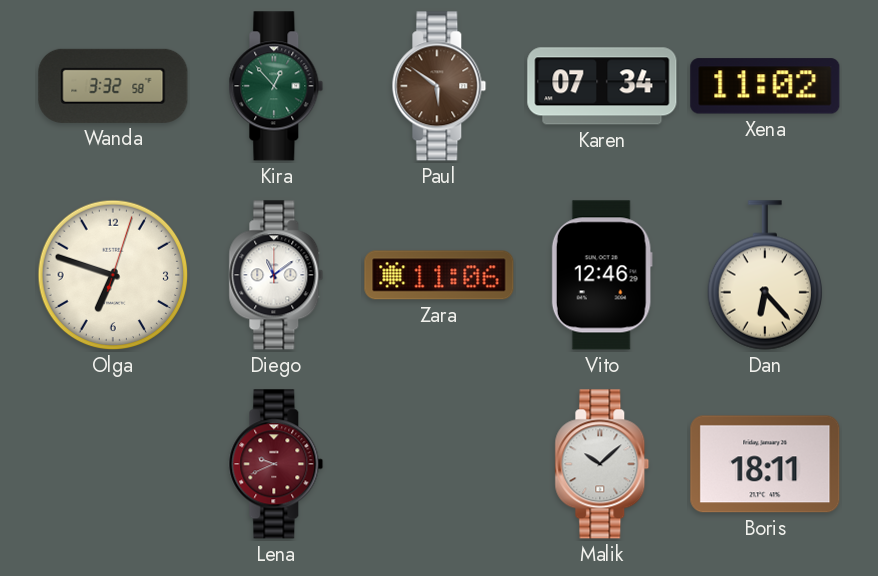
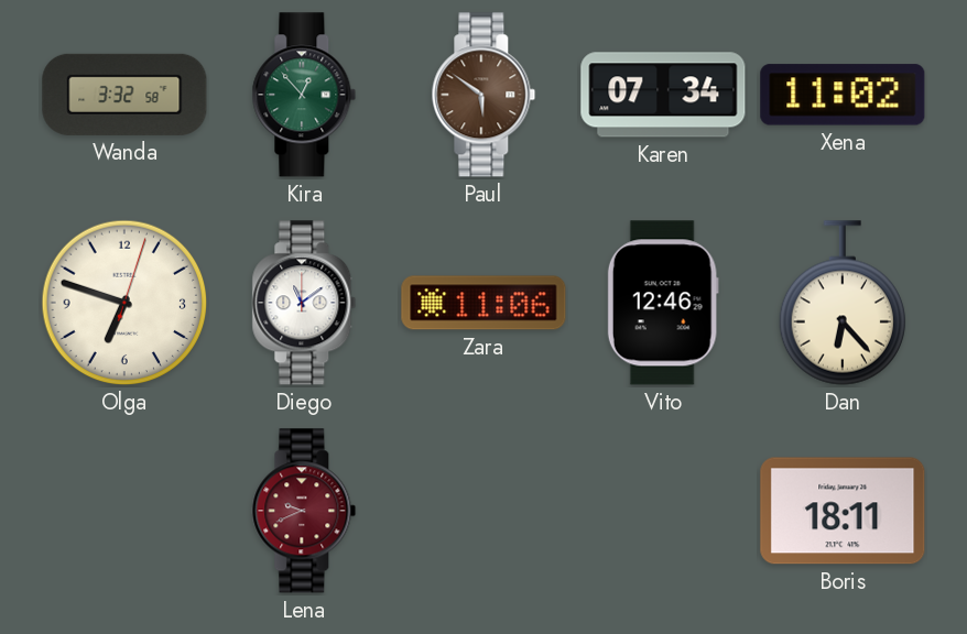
Malik: 10:08 -> none (602, 464)
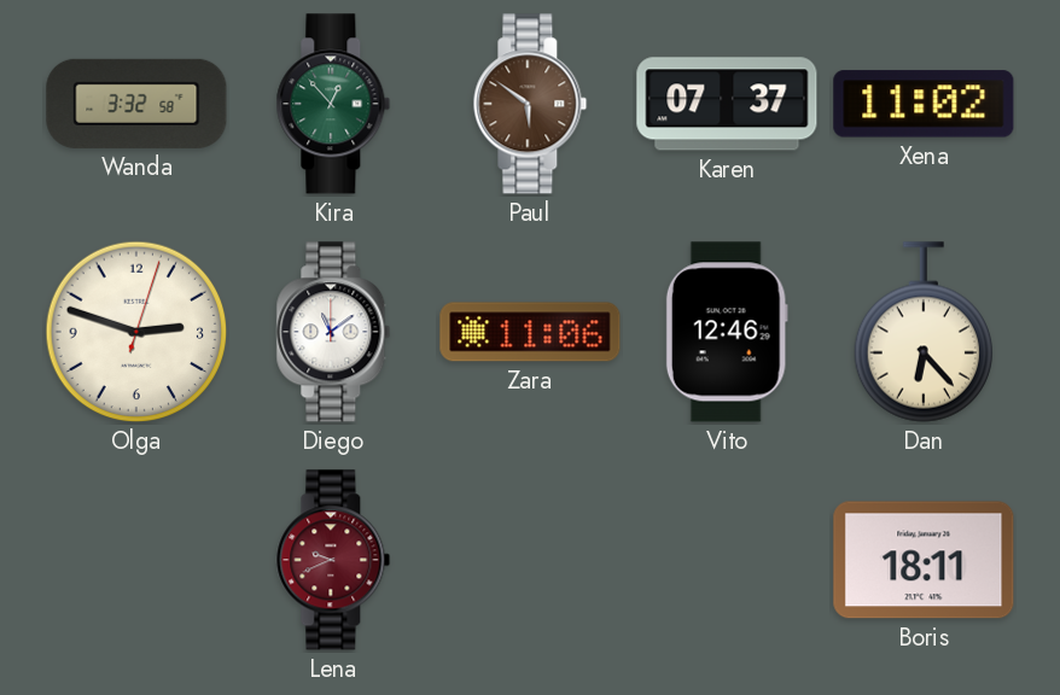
Karen: 07:34 -> 07:37 (727, 104)
Olga: 6:48 -> 2:48 (136, 332)
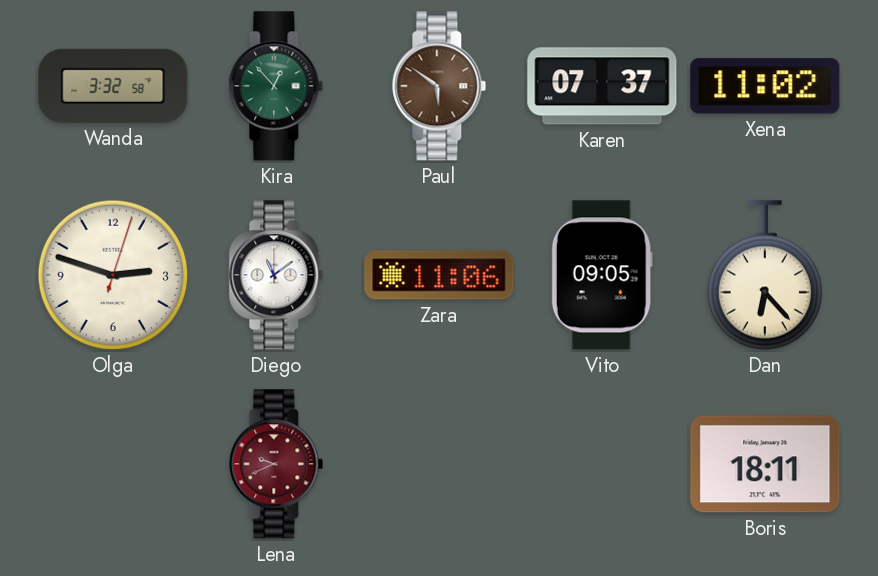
Vito: 12:46 -> 09:05 (602, 275)
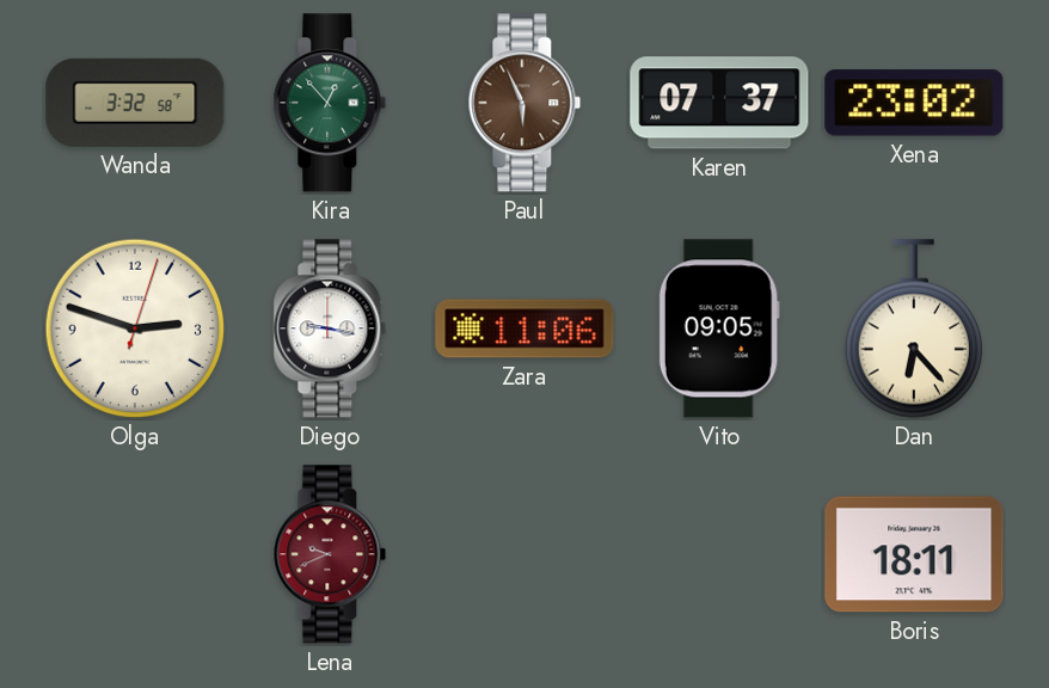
Paul: 5:51 -> 5:56 (524, 103)
Xena: 11:02 -> 23:02 (914, 103)
Diego: 11:09 -> 9:17 (330, 328)
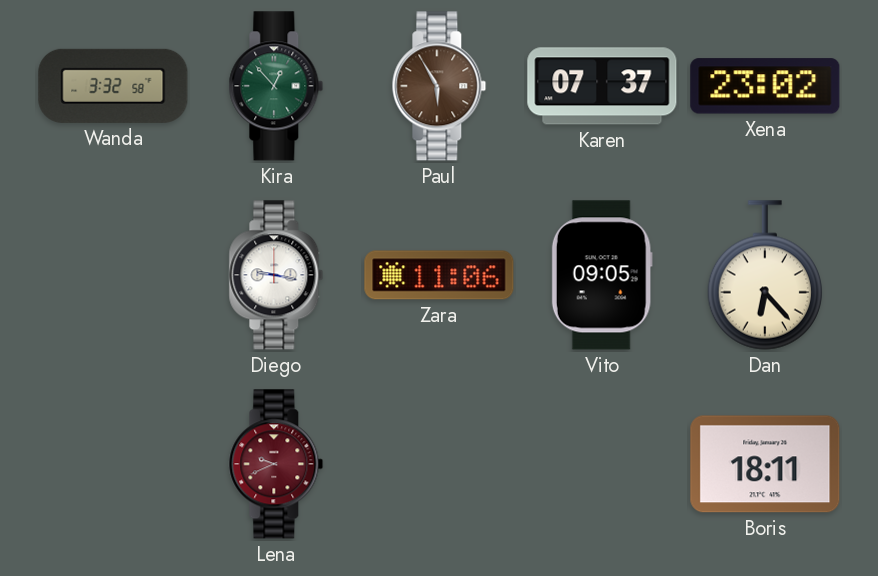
Paul: 5:56 -> 5:55 (439, 86)
Olga: 2:48 -> none (135, 328)
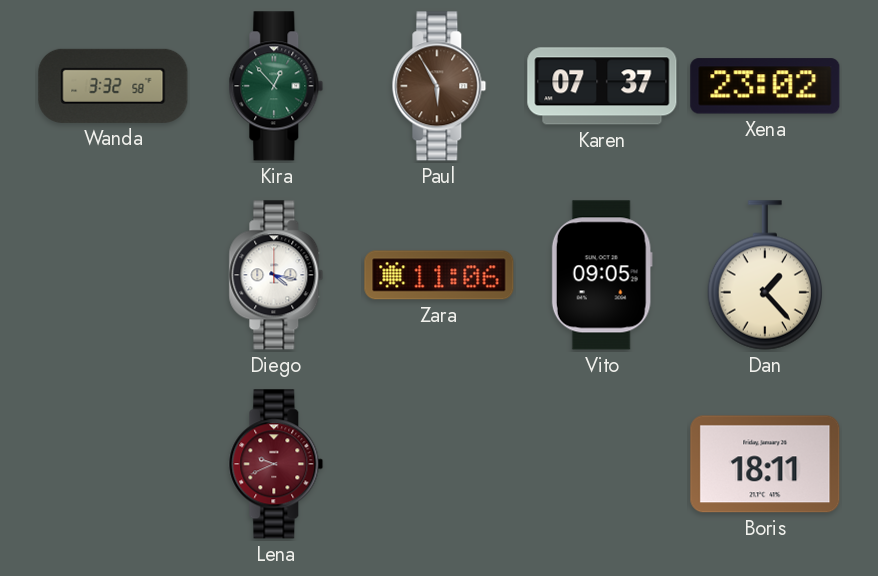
Diego: 9:17 -> 4:17 (276, 275)
Dan: 6:23 -> 1:23 (764, 275)
